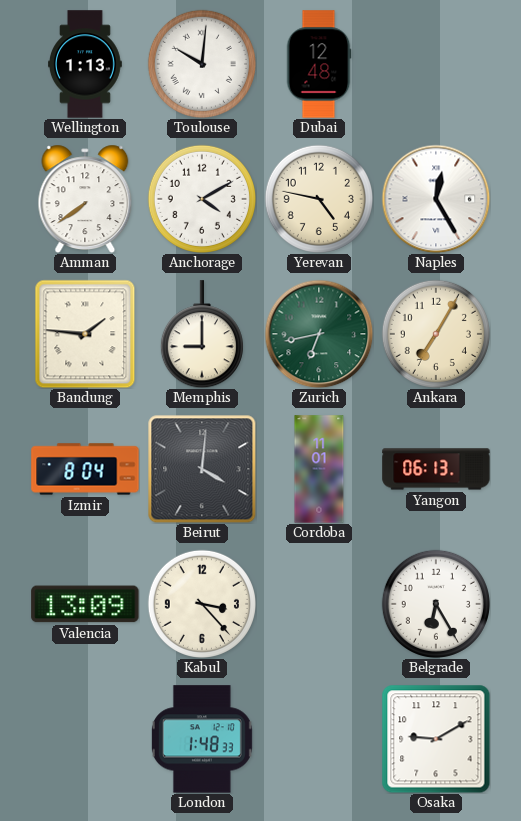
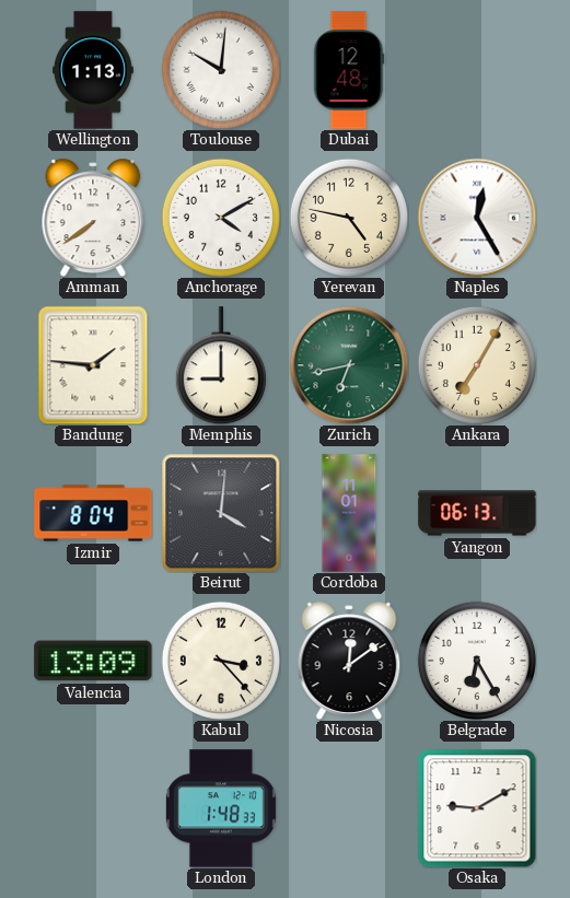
Nicosia: none -> 12:09 (349, 661)
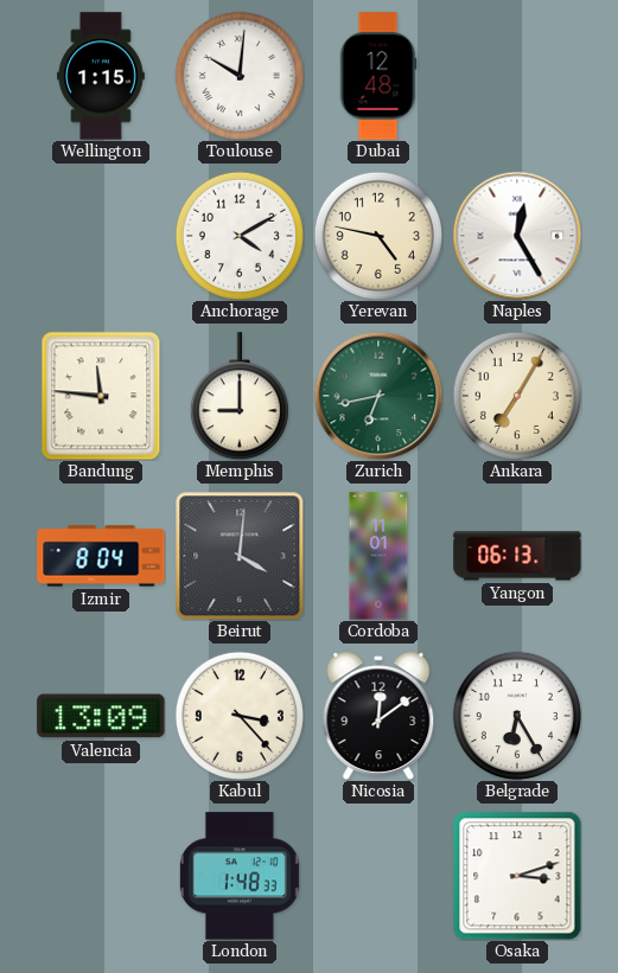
Wellington: 1:13 -> 1:15 (102, 76)
Amman: 7:39 -> none (93, 218)
Bandung: 1:46 -> 11:46 (101, 396)
Osaka: 9:10 -> 3:12 (517, 876)
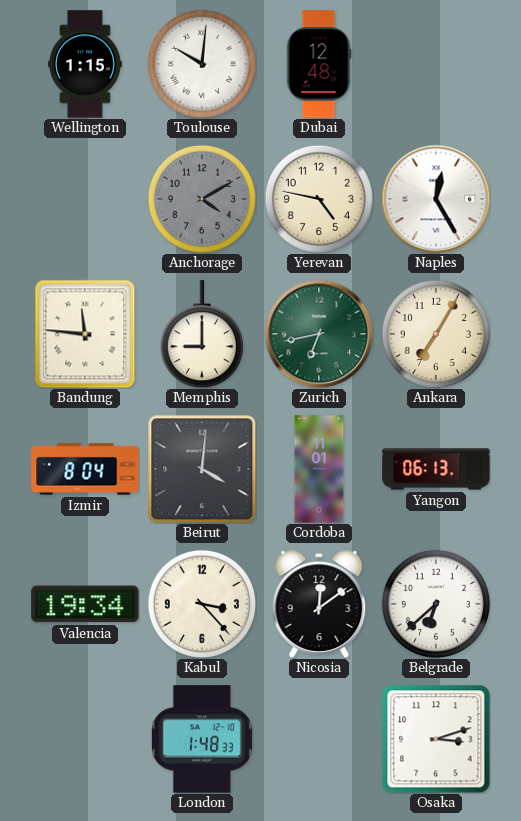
Anchorage dial: white -> grey (202, 199)
Valencia: 13:09 -> 19:34 (85, 604)
Belgrade: 6:25 -> 6:38 (436, 604)
